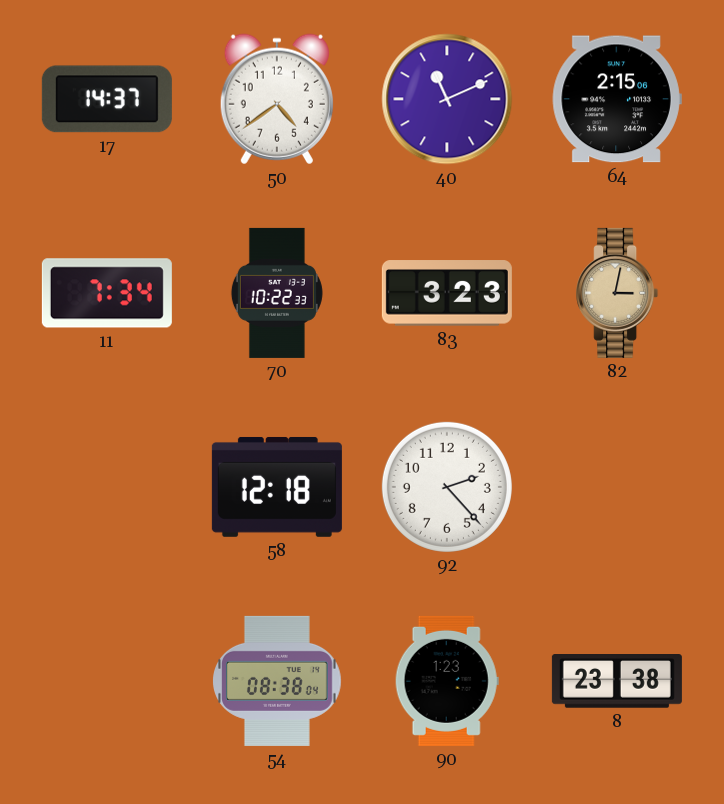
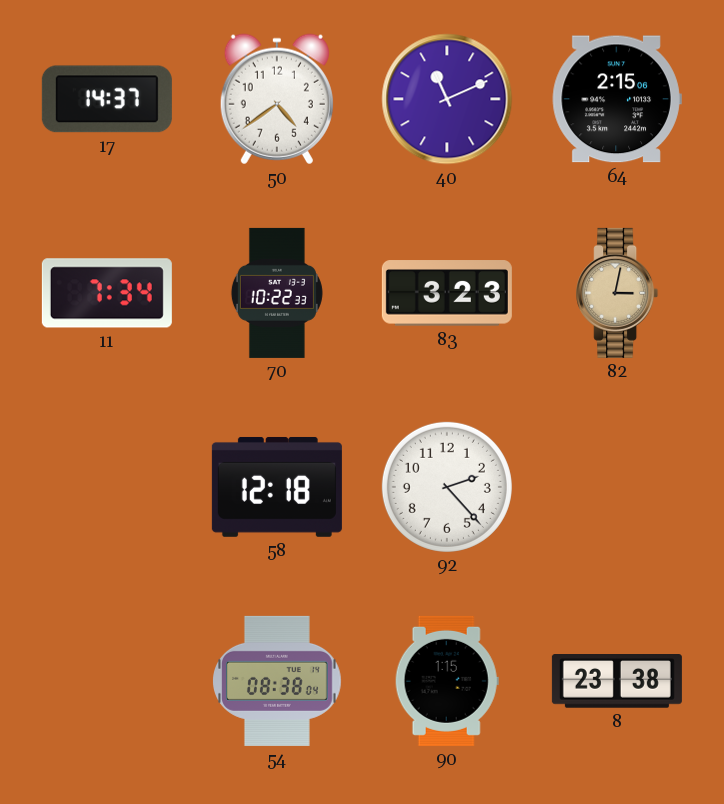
90: 1:23 -> 1:15 (447, 681)
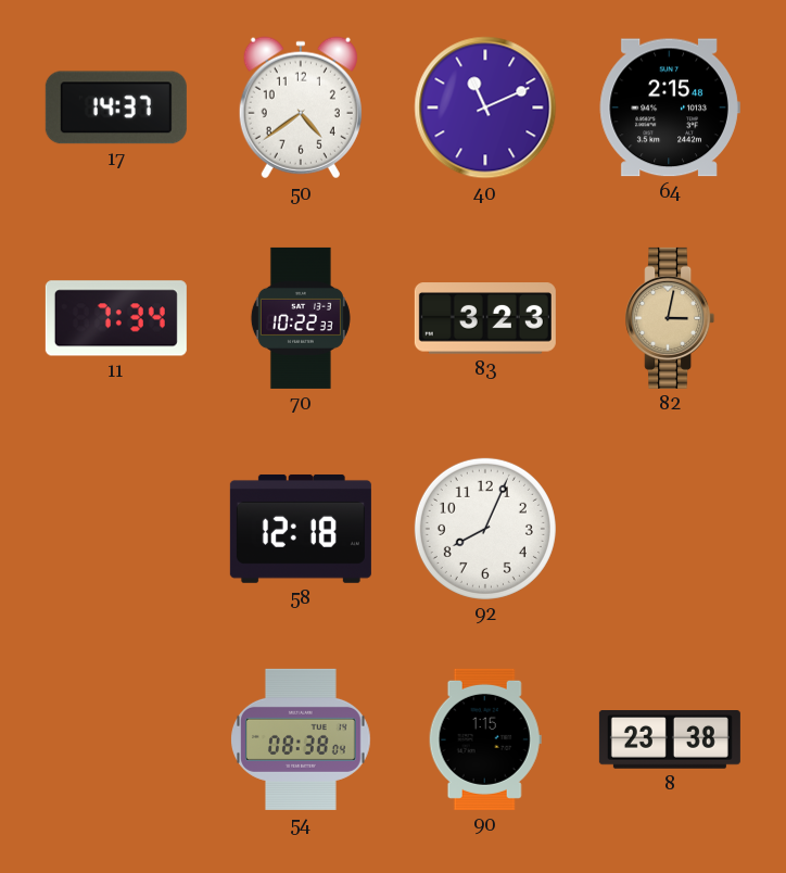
64: 2:15:06 -> 2:15:48 (670, 107)
92: 2:23 -> 8:04 (485, 529)
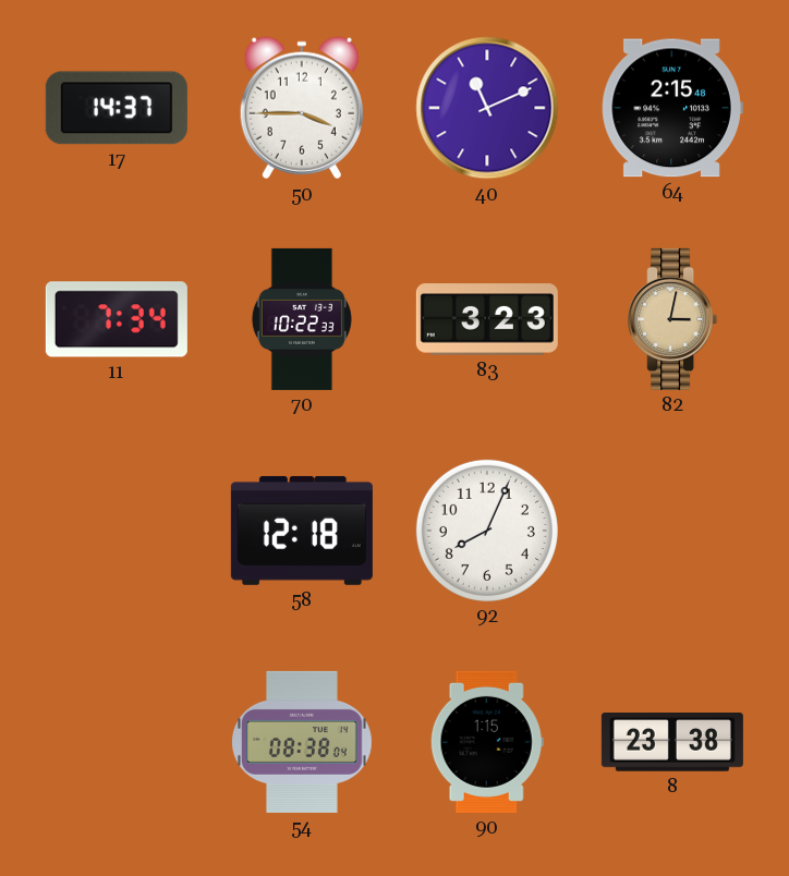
50: 4:39 -> 3:45 (302, 108)
